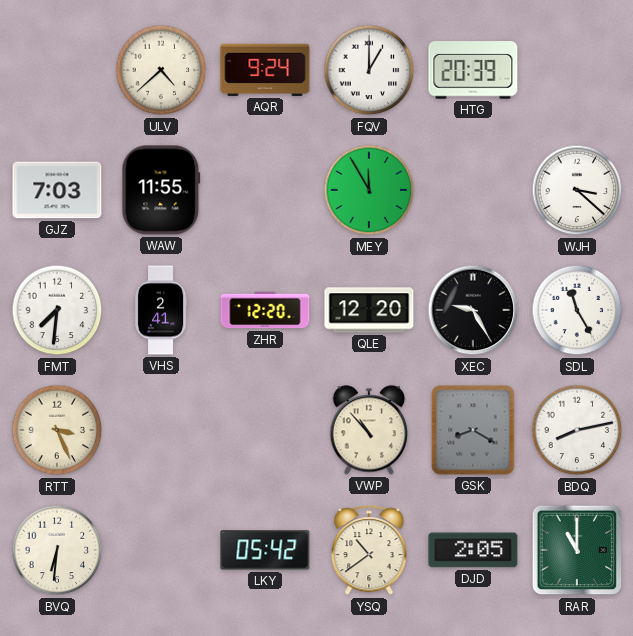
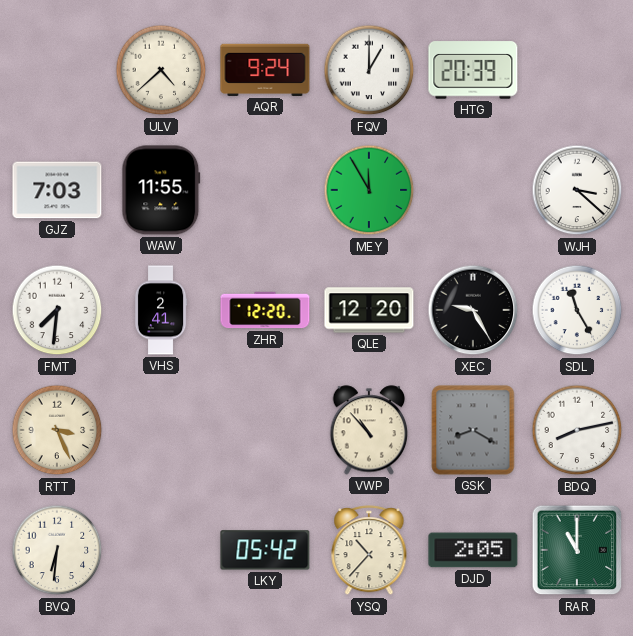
YSQ: 10:39 -> 10:37 (369, 551)
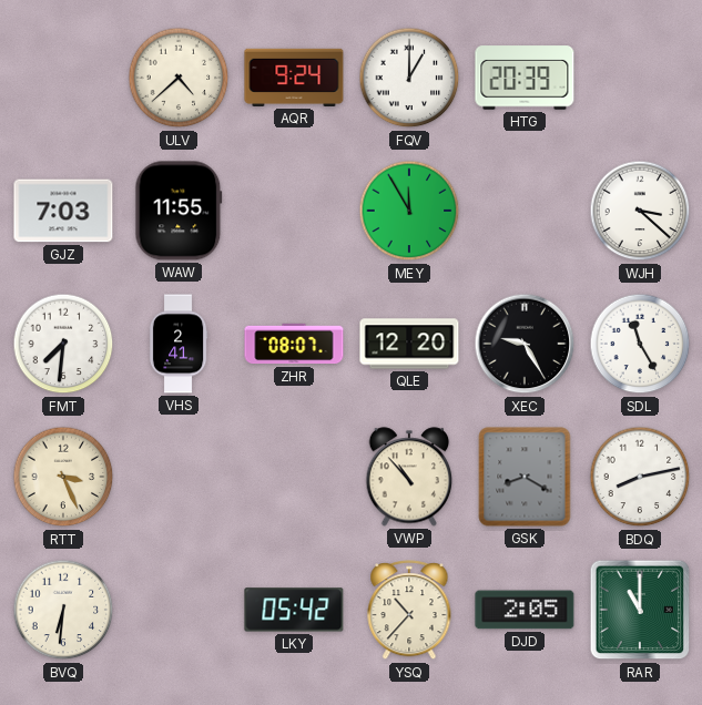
ZHR: 12:20 -> 08:07 (294, 344)
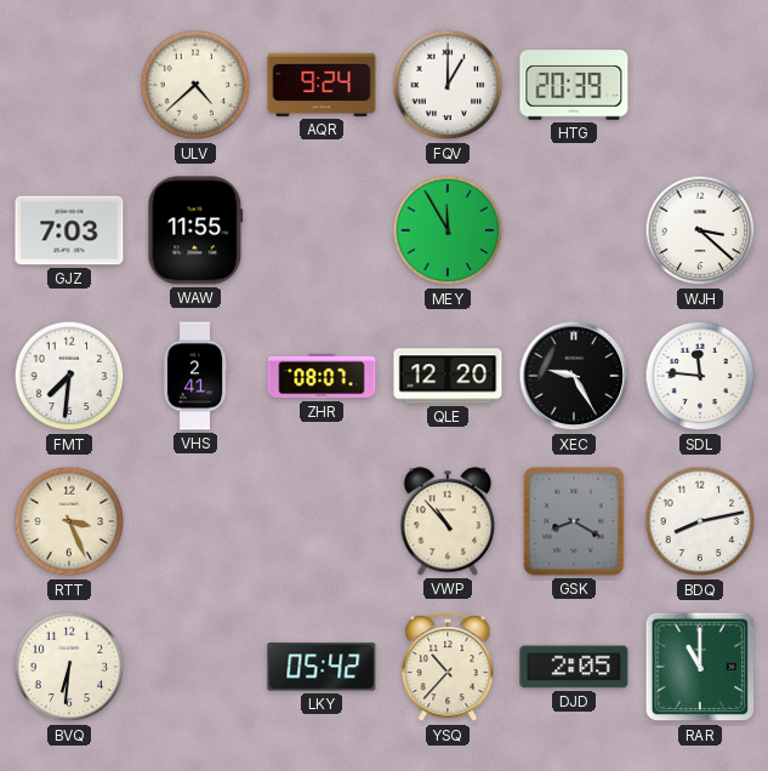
SDL: 11:25 -> 11:46 (700, 376)
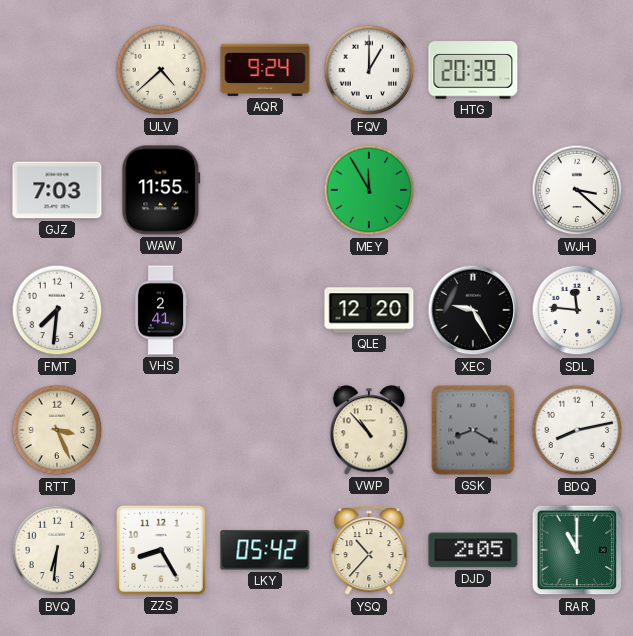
ZHR: 08:07 -> none (322, 376)
ZZS: none -> 8:25 (161, 550)
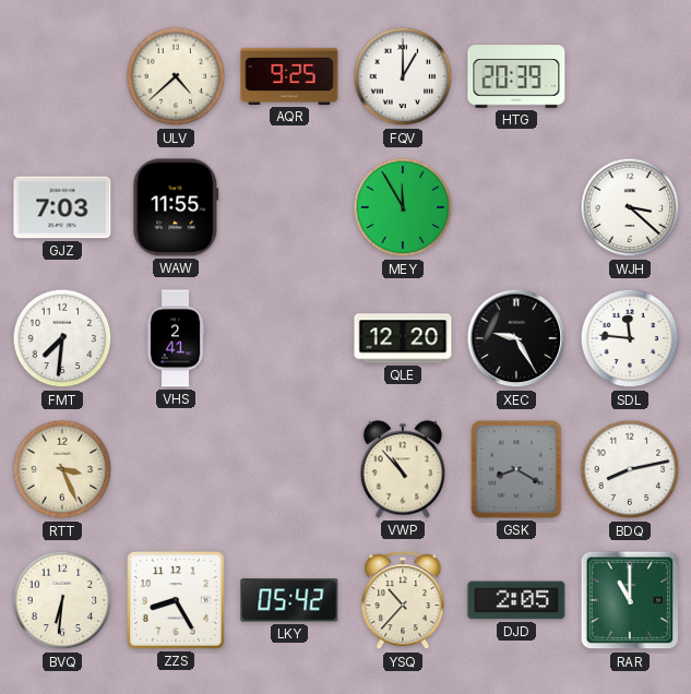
AQR: 9:24 -> 9:25 (289, 76)
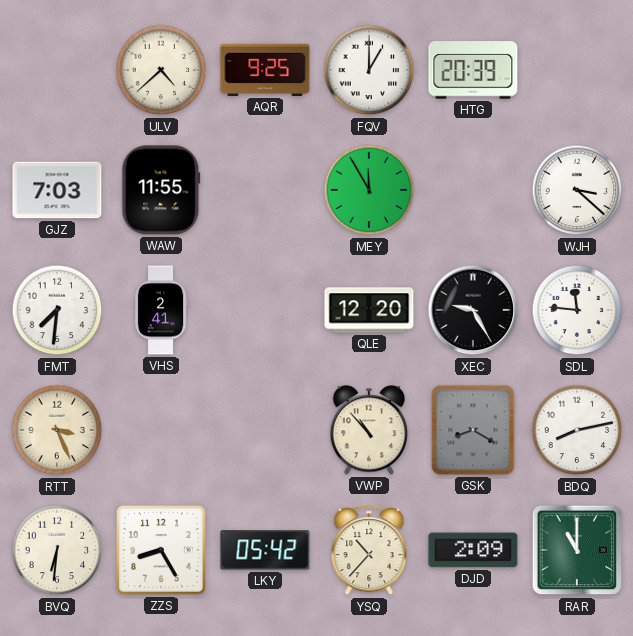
DJD: 2:05 -> 2:09 (473, 550)
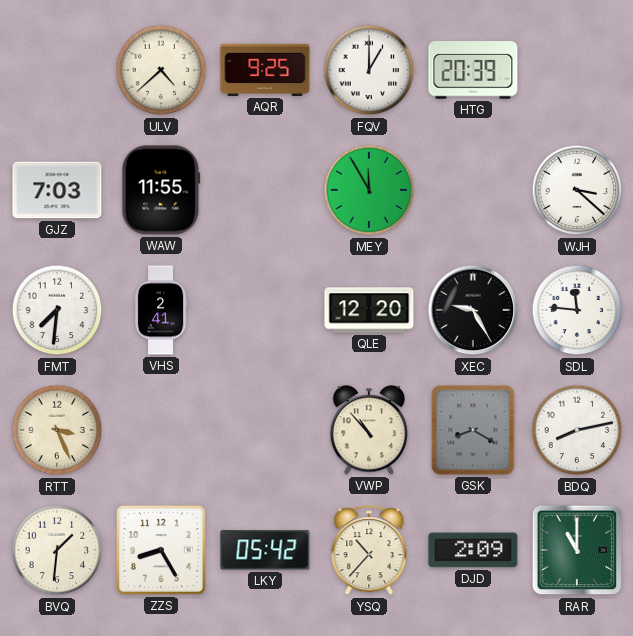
BVQ: 6:31 -> 1:31 (57, 550)
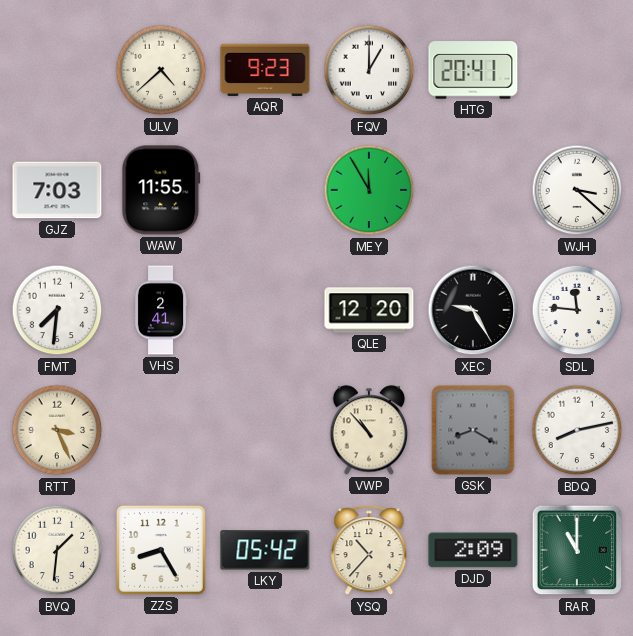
AQR: 9:25 -> 9:23 (265, 70)
HTG: 20:39 -> 20:41 (473, 70)
